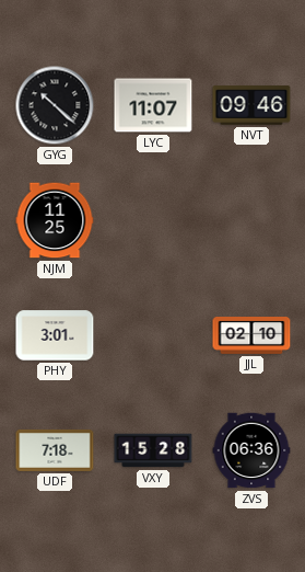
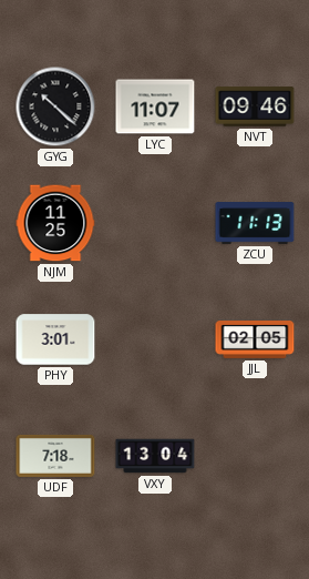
ZCU: none -> 11:13 (255, 223)
JJL: 02:10 -> 02:05 (255, 341)
VXY: 15:28 -> 13:04 (155, 456)
ZVS: 06:36 -> none (251, 450)
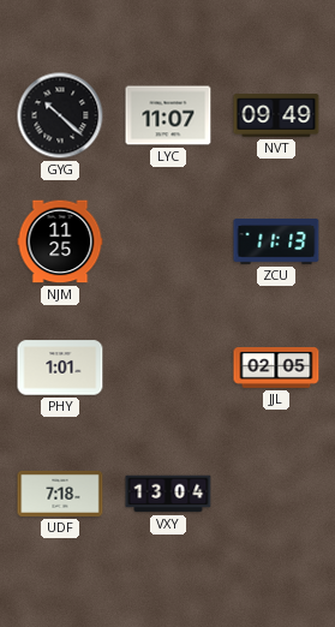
NVT: 09:46 -> 09:49 (276, 115)
PHY: 3:01 -> 1:01 (60, 368)
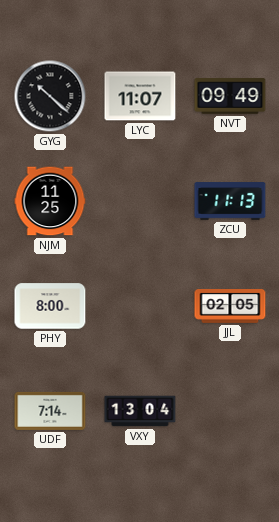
PHY: 1:01 -> 8:00 (50, 306)
UDF: 7:18 -> 7:14 (50, 411)
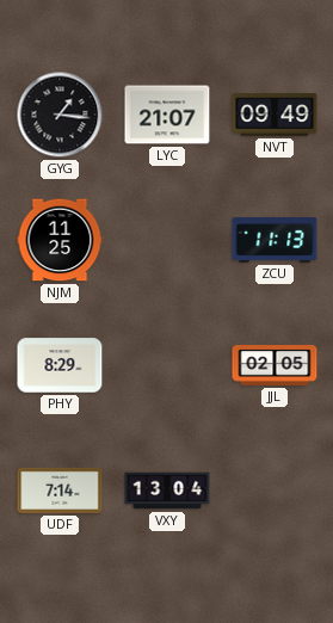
GYG: 10:22 -> 1:16 (60, 115)
LYC: 11:07 -> 21:07 (167, 115)
PHY: 8:00 -> 8:29 (60, 365)
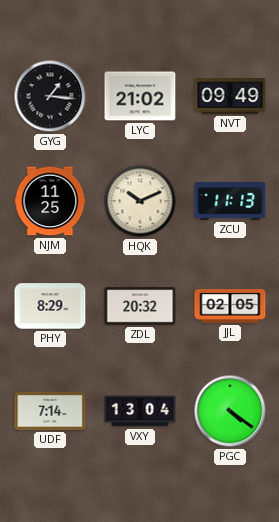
LYC: 21:07 -> 21:02 (140, 96)
HQK: none -> 10:11 (140, 201)
ZDL: none -> 20:32 (140, 306)
PGC: none -> 4:21 (230, 411)
